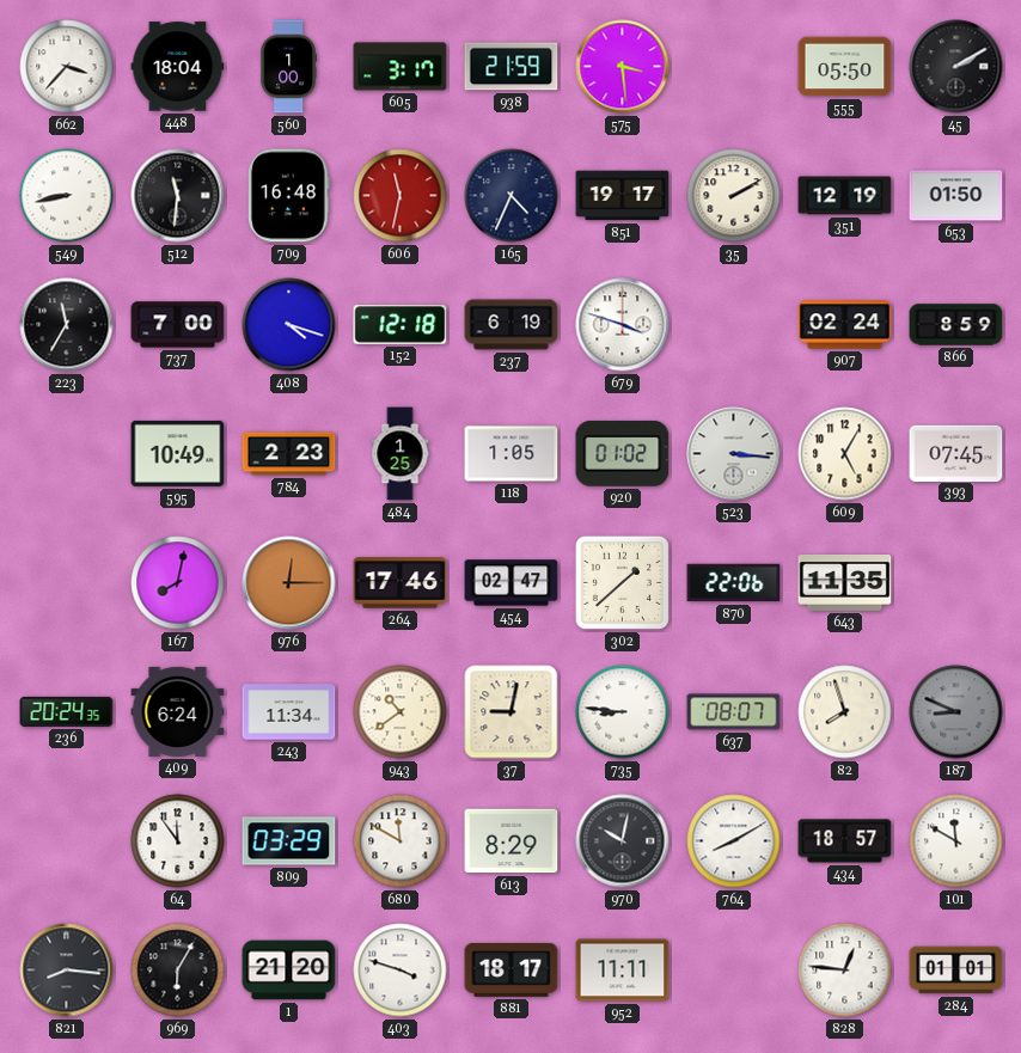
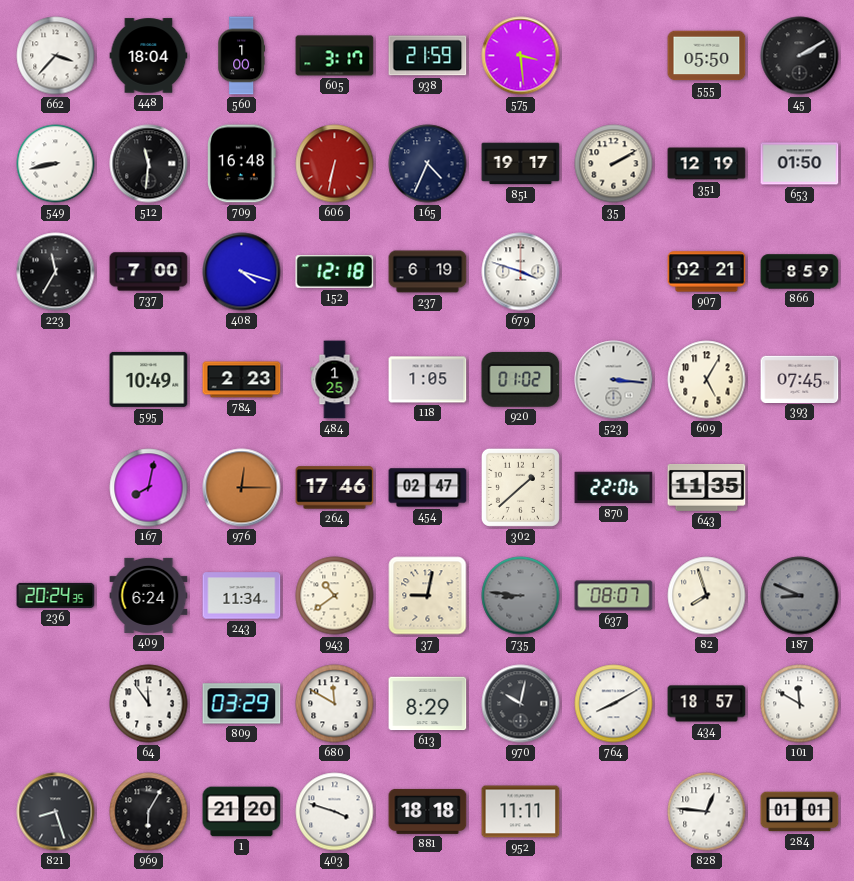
606: 11:32 -> 6:32 (335, 164)
907: 02:24 -> 02:21 (707, 272)
735 dial: white -> grey (521, 596)
821: 8:16 -> 8:27 (56, 812)
881: 18:17 -> 18:18 (428, 811)
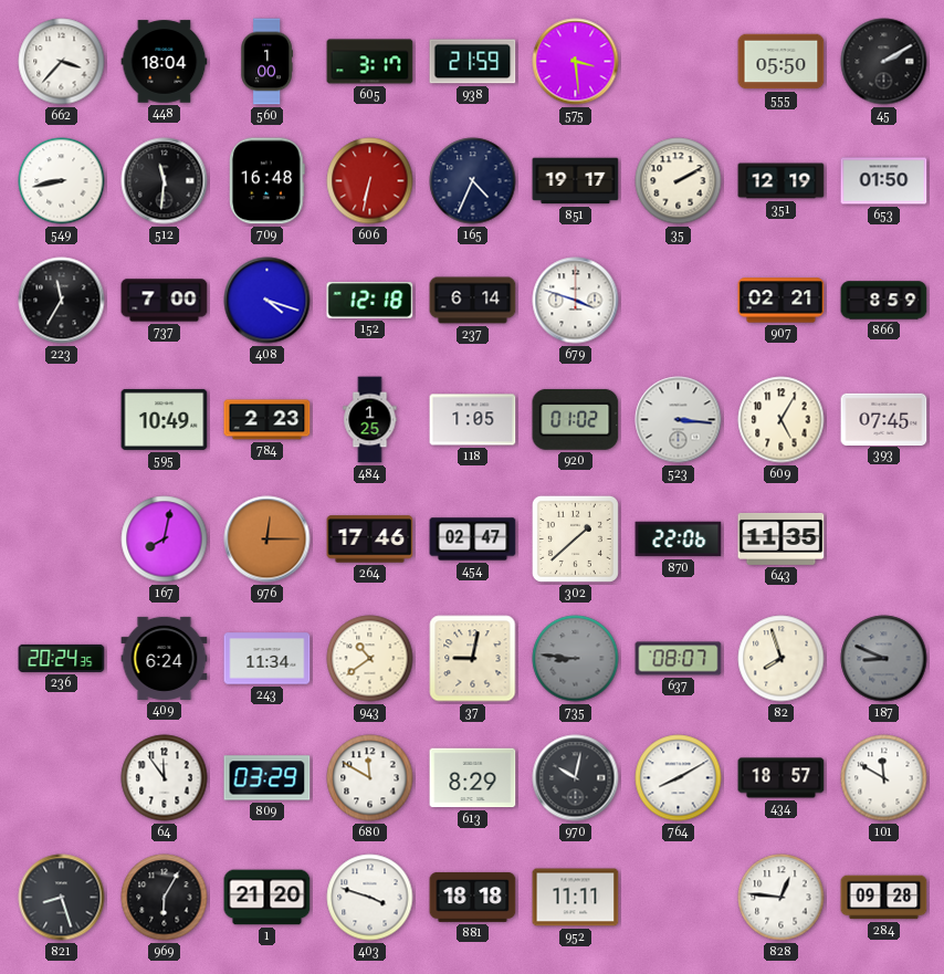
237: 6:19 -> 6:14 (473, 301)
284: 01:01 -> 09:28 (884, 898)
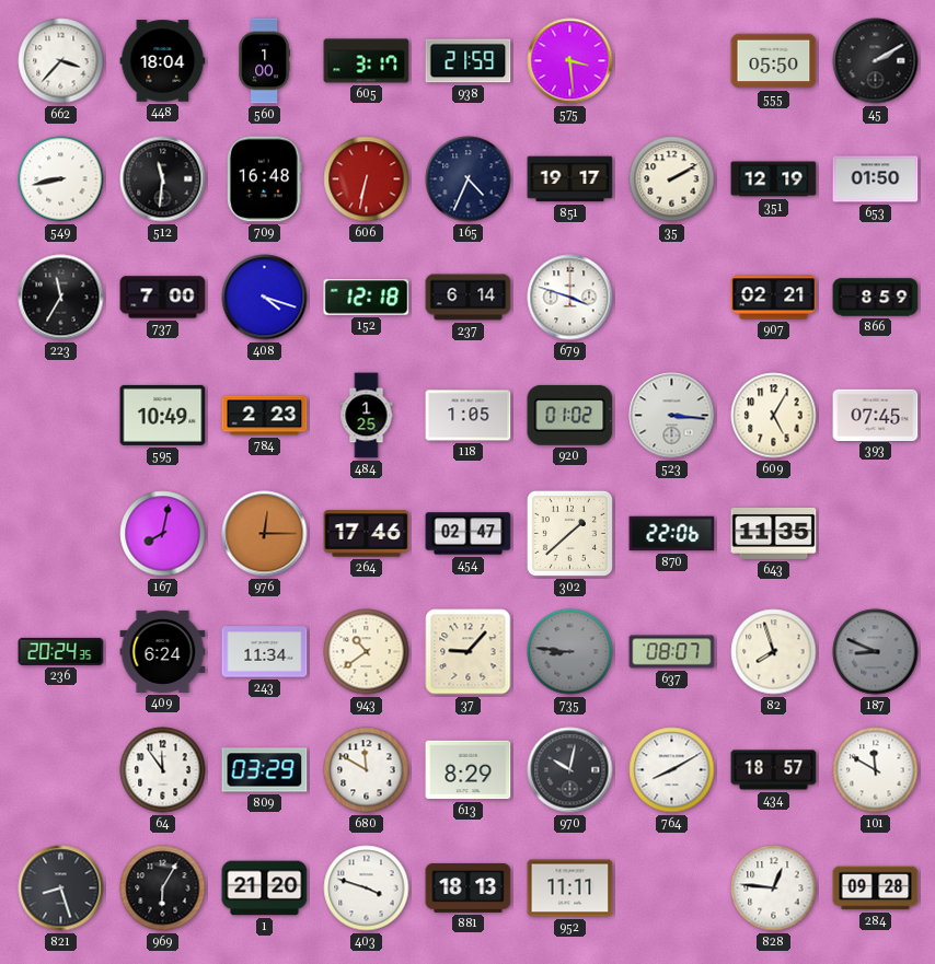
37: 9:02 -> 9:07 (469, 652)
881: 18:18 -> 18:13 (469, 887)
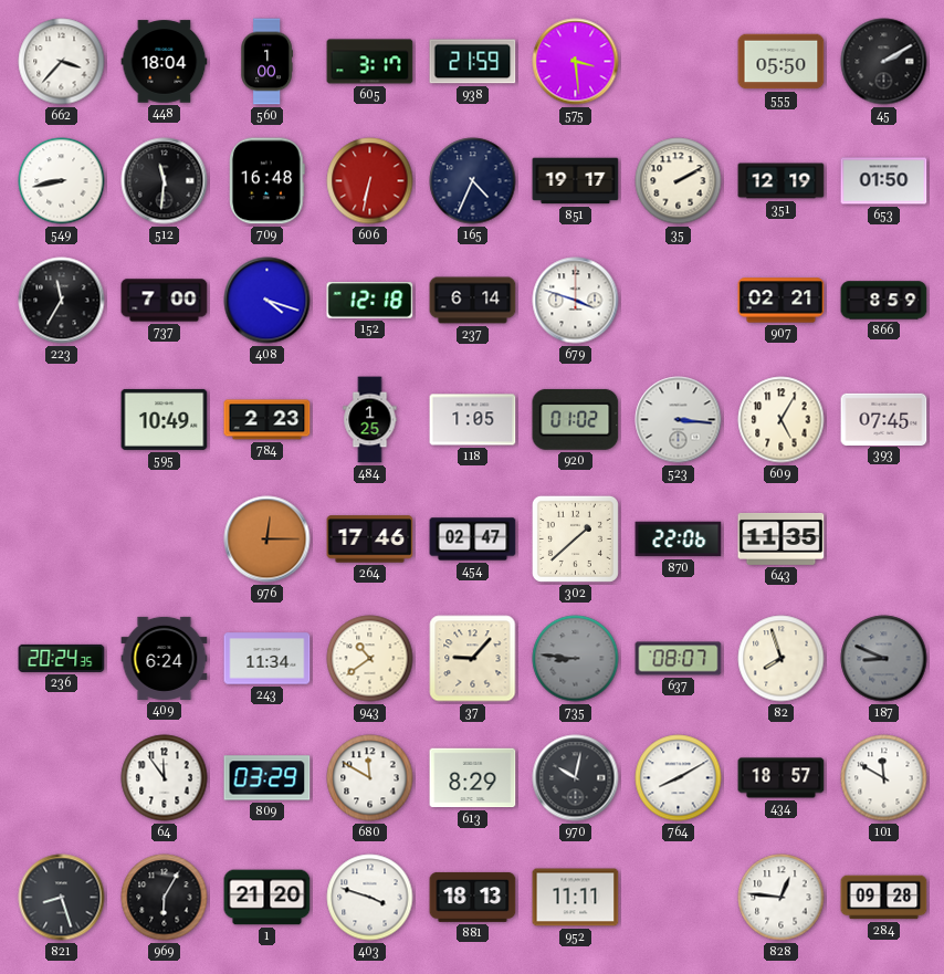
167: 8:02 -> none (163, 534)
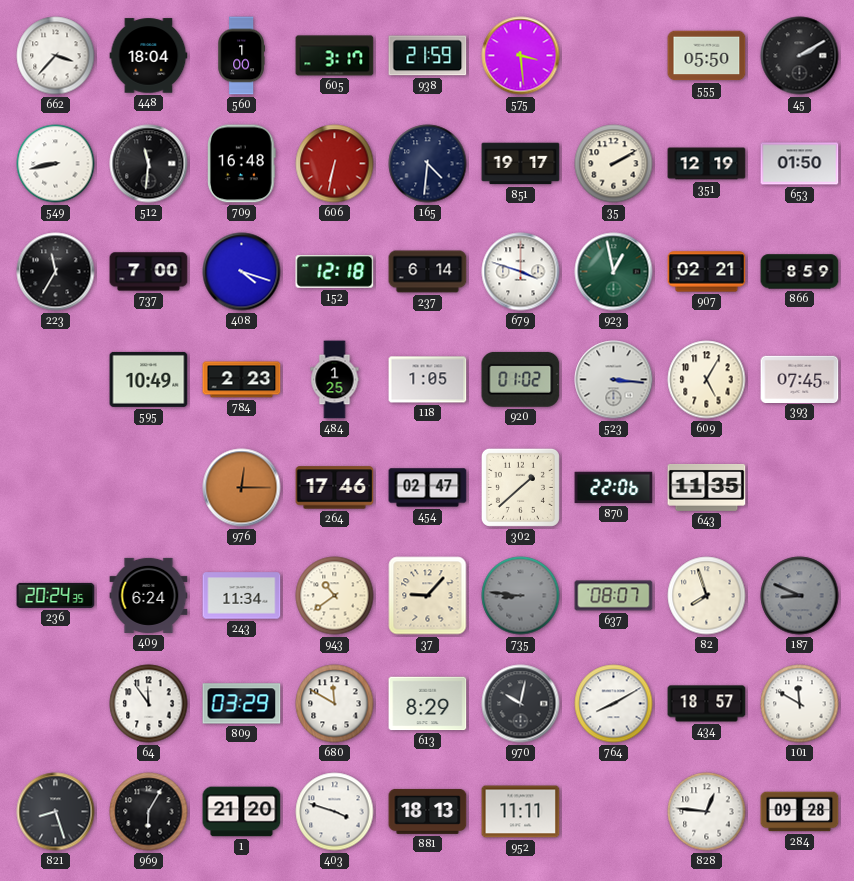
165: 4:34 -> 4:31 (428, 164)
923: none -> 12:58 (614, 272)
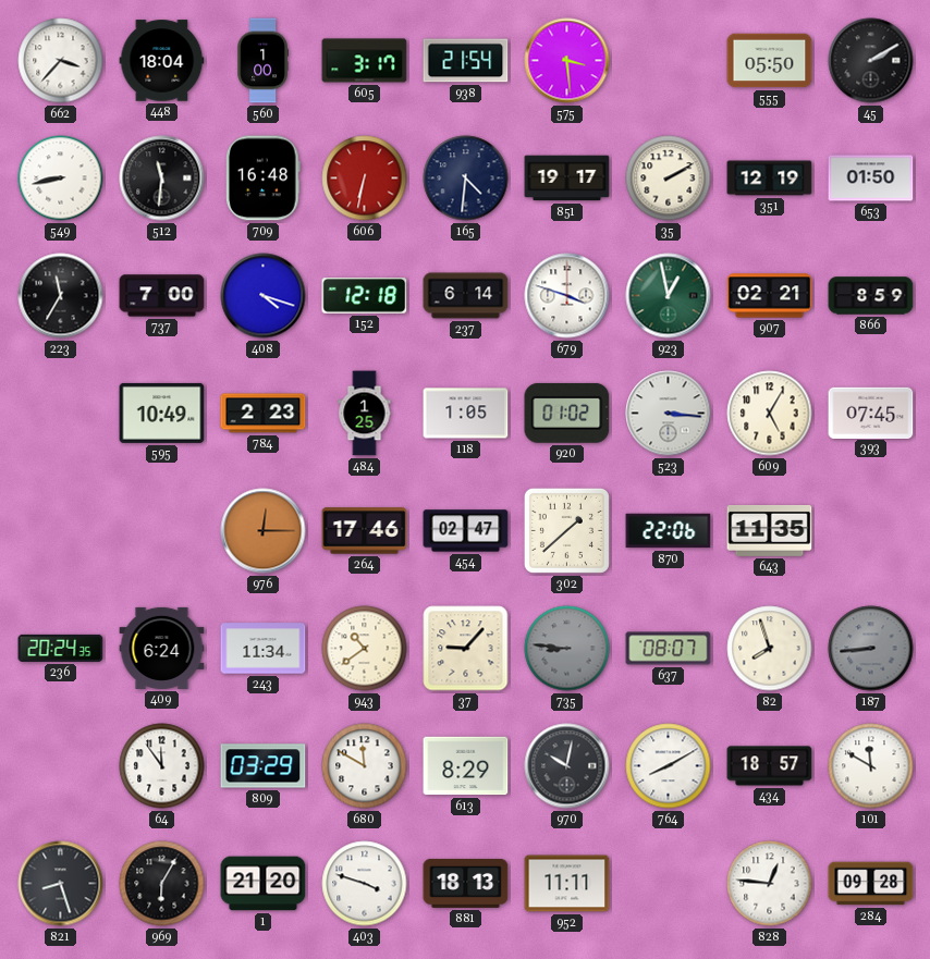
938: 21:59 -> 21:54 (466, 61)
187: 8:49 -> 8:44 (871, 649)
